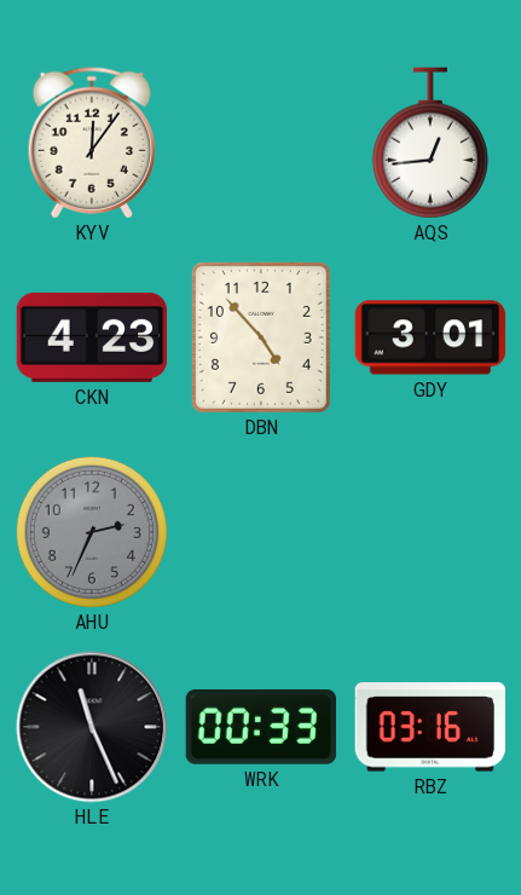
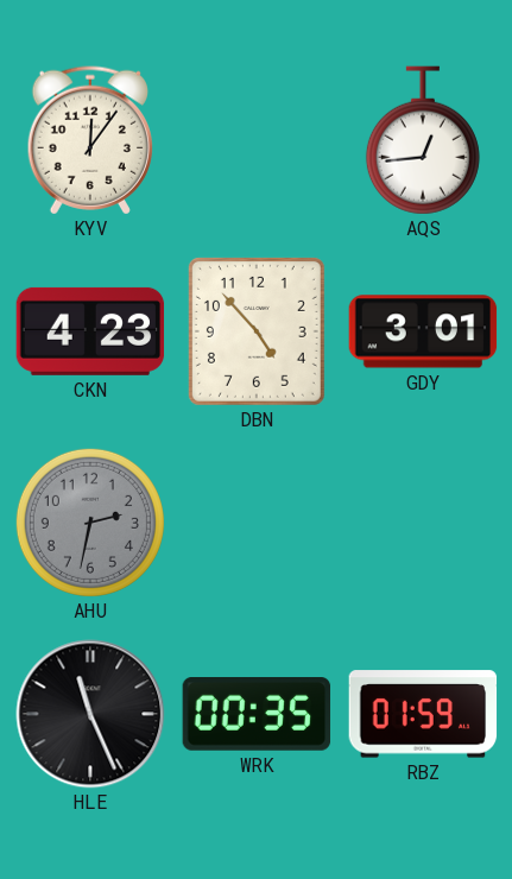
AHU: 2:34 -> 2:32 (90, 523)
WRK: 00:33 -> 00:35 (257, 715)
RBZ: 03:16 -> 01:59 (423, 714)
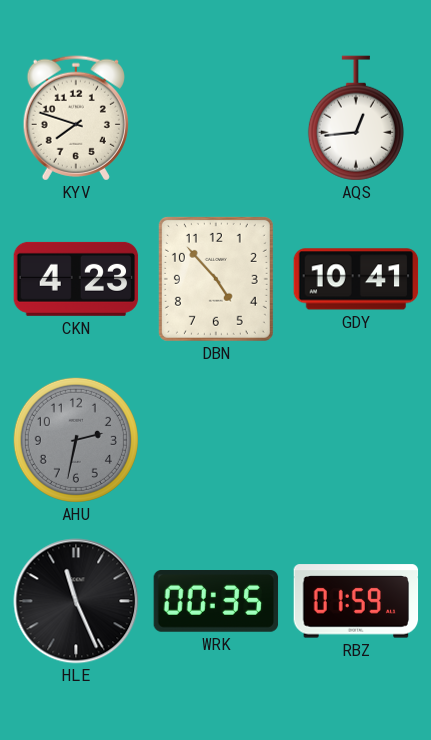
KYV: 12:06 -> 7:48 (76, 118)
GDY: 3:01 -> 10:41 (356, 279)
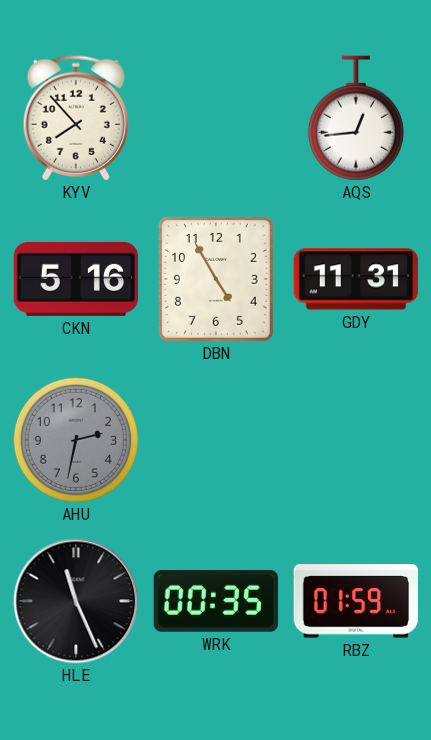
KYV: 7:48 -> 7:53 (76, 118)
CKN: 4:23 -> 5:16 (76, 279)
DBN: 4:53 -> 4:55 (216, 279)
GDY: 10:41 -> 11:31 (356, 279)
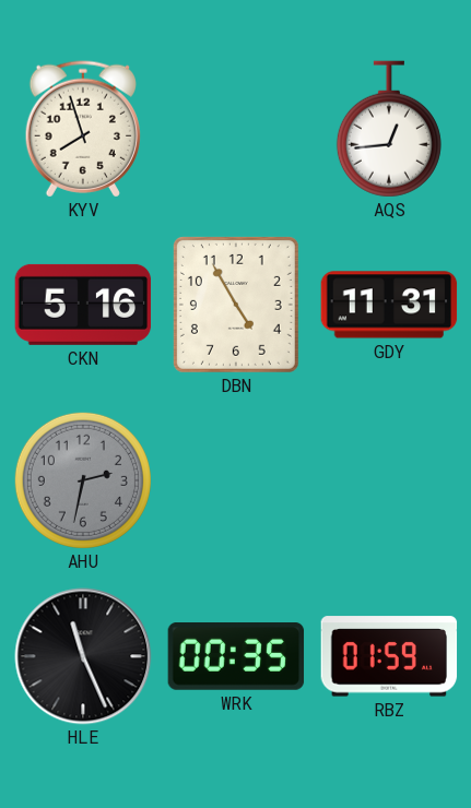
KYV: 7:53 -> 7:57 (83, 129)
